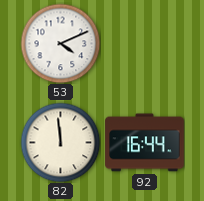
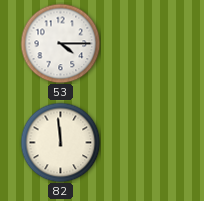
53: 4:11 -> 4:15 (60, 43)
92: 16:44 -> none (145, 143)
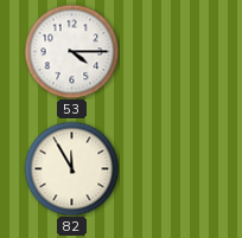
82: 11:59 -> 11:55 (71, 168)
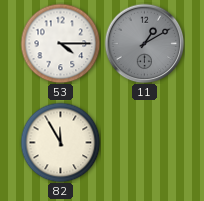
11: none -> 1:10 (144, 43)
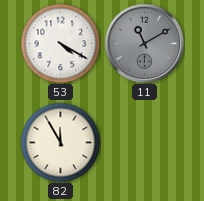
53: 4:15 -> 4:20 (60, 43)
11: 1:10 -> 11:10 (144, 43)
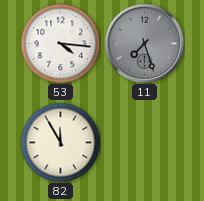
53: 4:20 -> 4:16 (60, 43)
11: 11:10 -> 7:27 (144, 43)
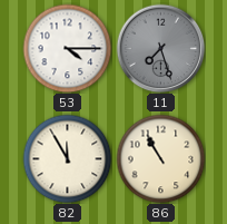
53: 4:16 -> 4:15 (67, 48)
86: none -> 10:55 (160, 158)
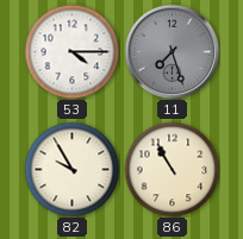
82: 11:55 -> 9:55 (71, 169)
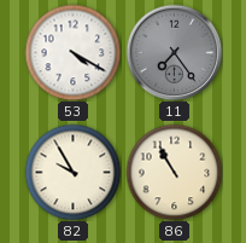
53: 4:15 -> 4:20 (72, 52)
11: 7:27 -> 7:24 (174, 52)
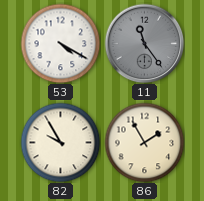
11: 7:24 -> 11:24 (144, 43)
86: 10:55 -> 1:55 (144, 142)
